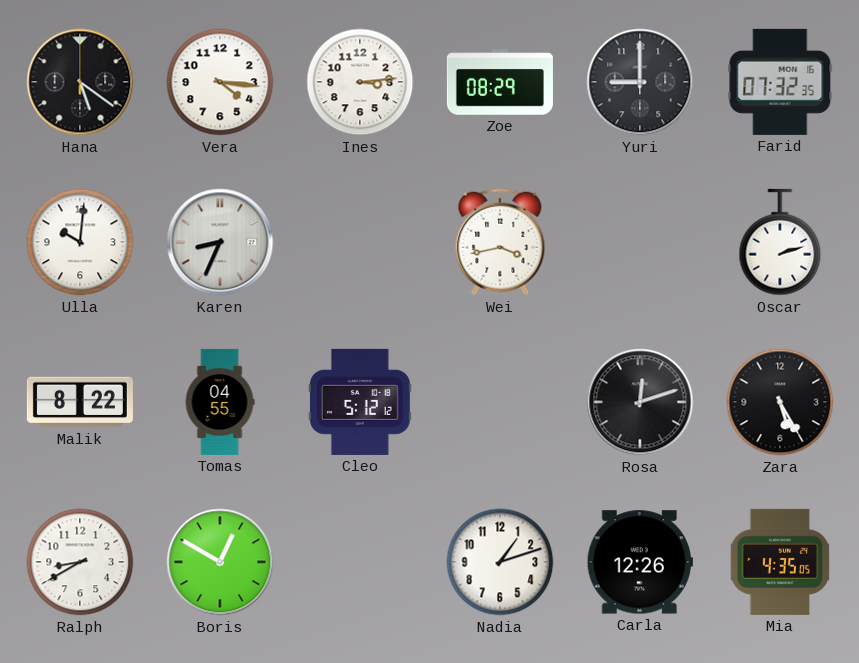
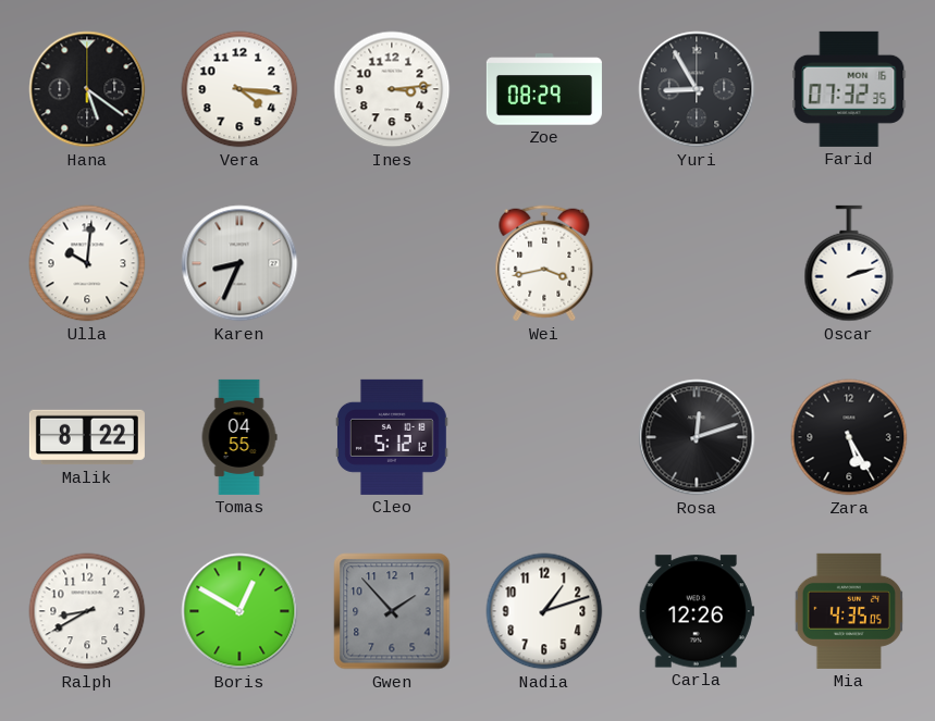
Yuri: 9:00 -> 8:55 (697, 89)
Gwen: none -> 1:53 (392, 611)
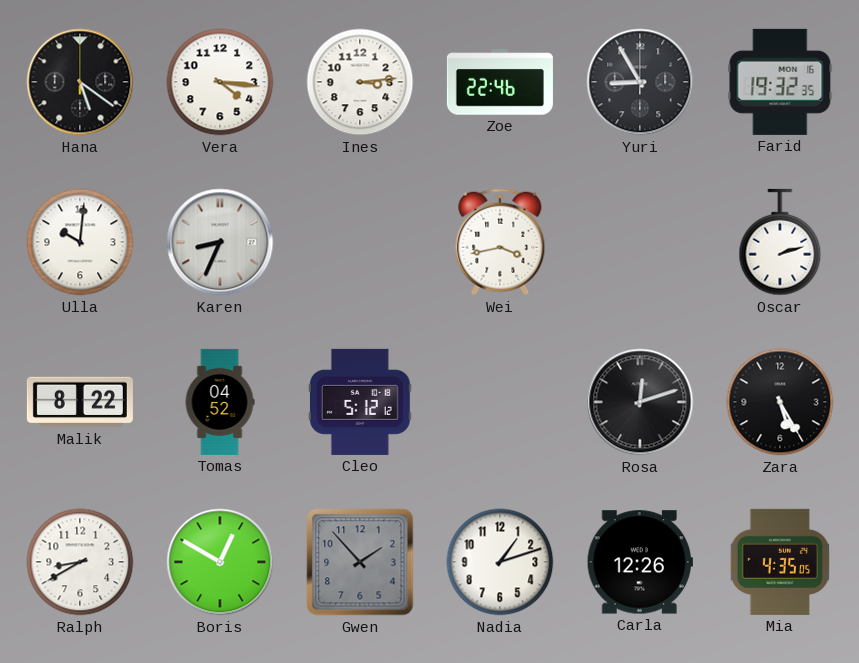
Zoe: 08:29 -> 22:46 (500, 82)
Farid: 07:32 -> 19:32 (780, 82)
Tomas: 04:55 -> 04:52 (220, 402)
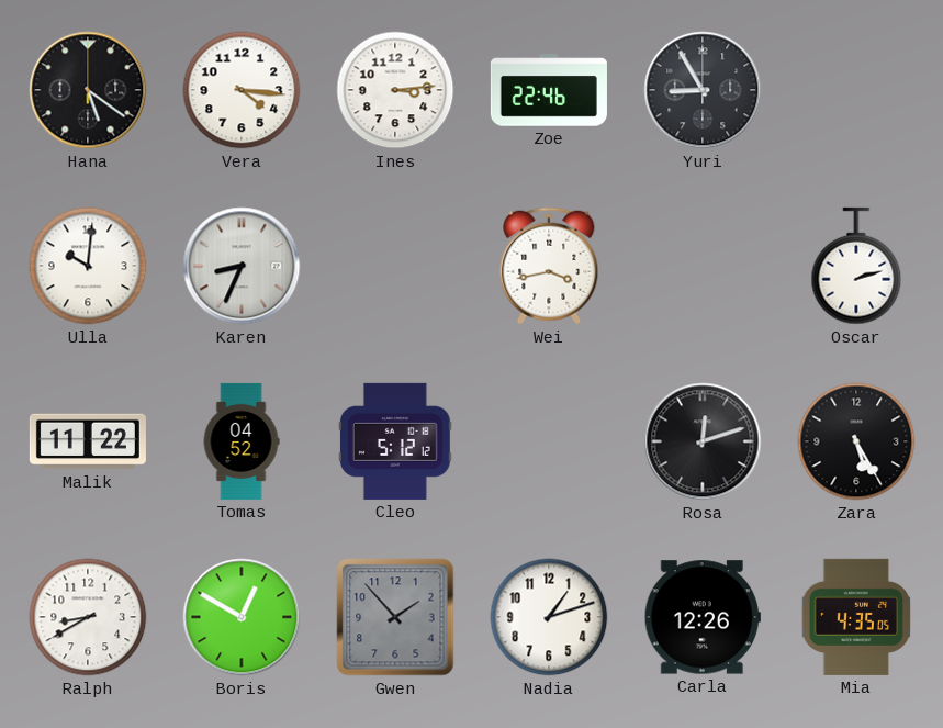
Farid: 19:32 -> none (780, 82)
Malik: 8:22 -> 11:22 (88, 441)
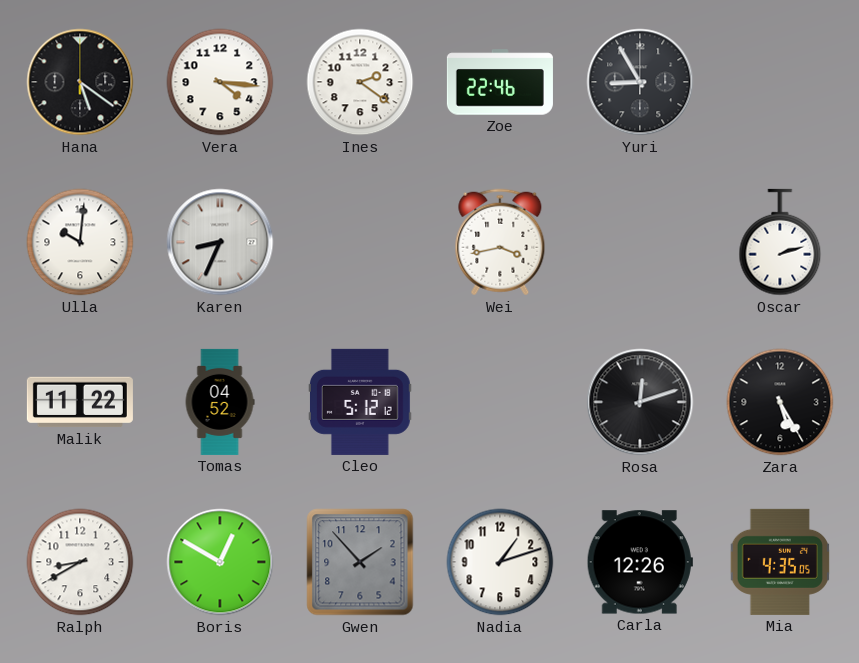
Ines: 3:14 -> 2:21 (360, 82)
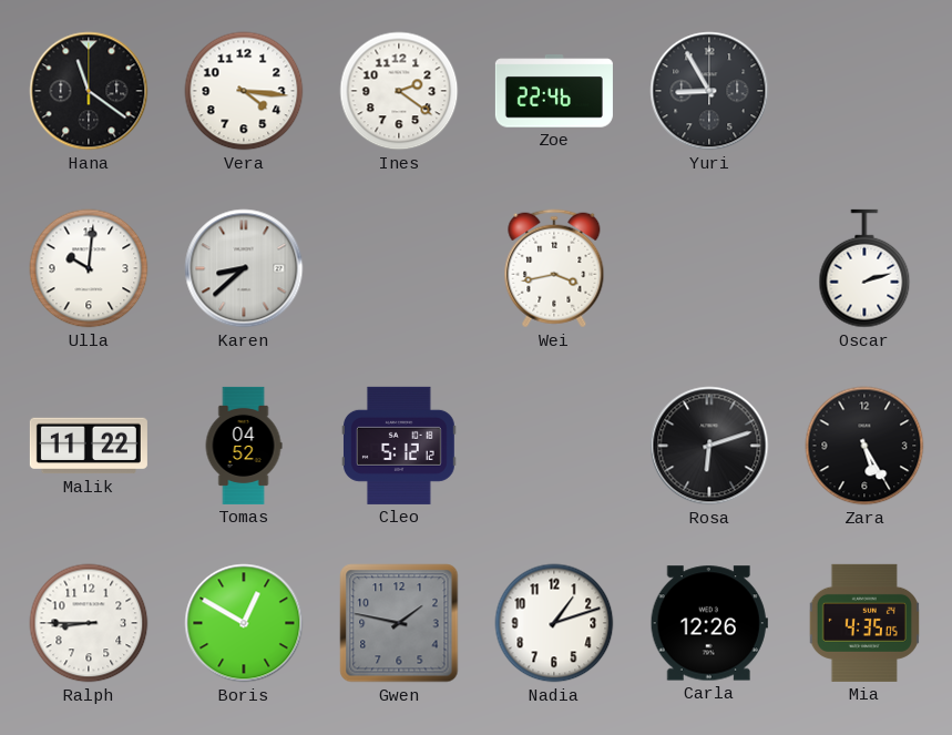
Hana: 5:21 -> 11:21 (89, 91)
Karen: 8:34 -> 8:38 (244, 268)
Rosa: 12:12 -> 6:12 (709, 446)
Ralph: 8:40 -> 8:45 (89, 623)
Gwen: 1:53 -> 1:47 (399, 623)
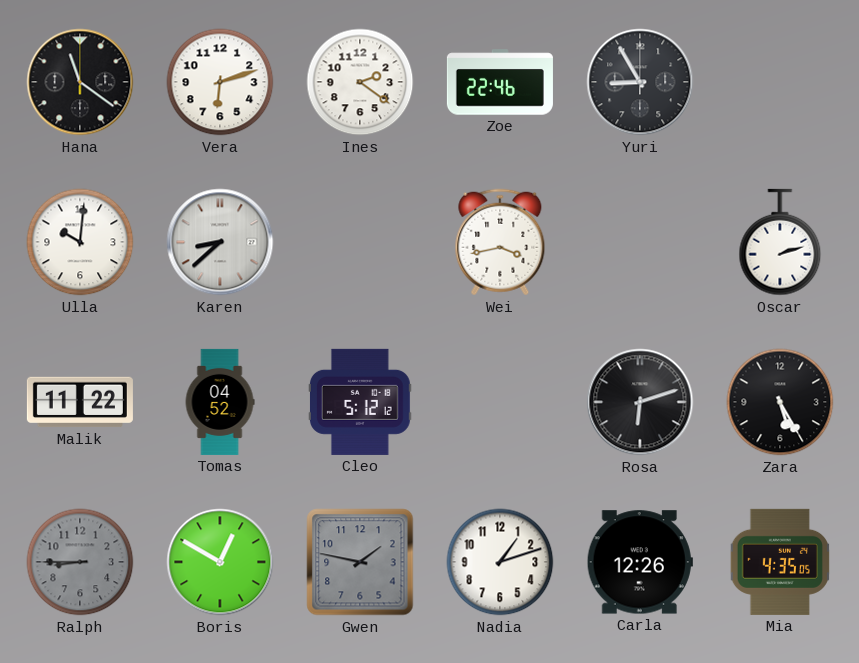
Vera: 4:16 -> 6:12 (220, 82)
Ralph dial: white -> grey (80, 562)
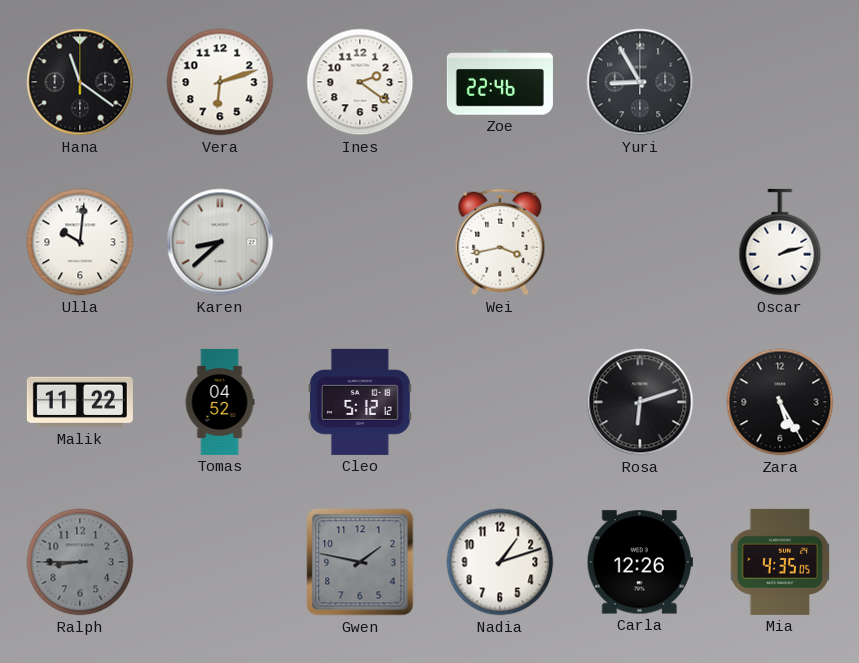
Boris: 12:50 -> none (220, 562)
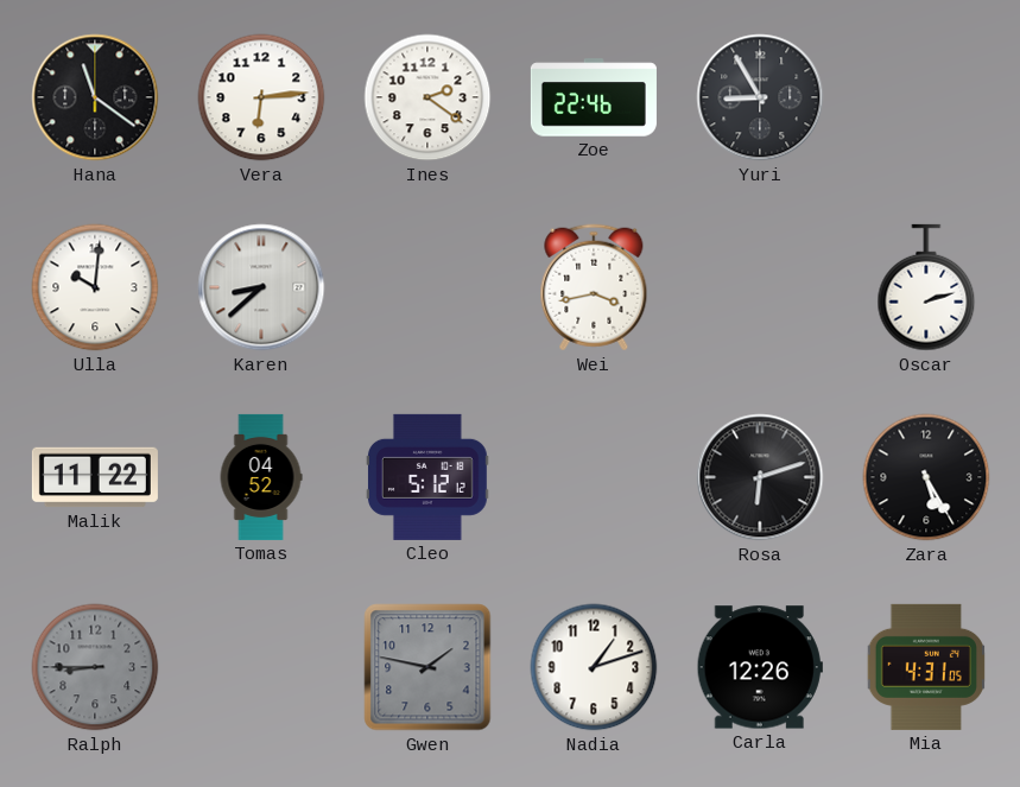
Vera: 6:12 -> 6:14 (261, 97)
Mia: 4:35 -> 4:31 (926, 667)
